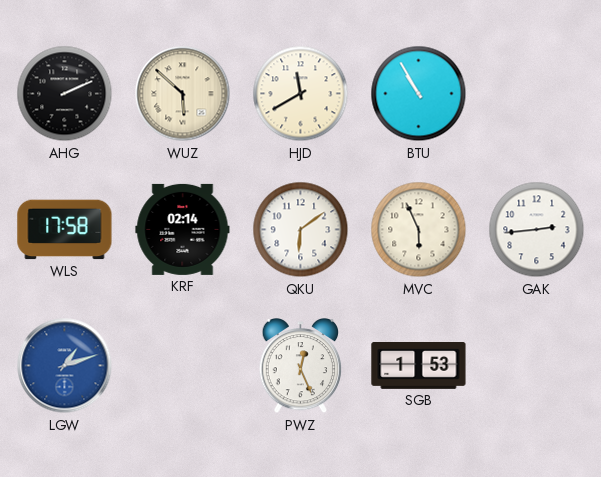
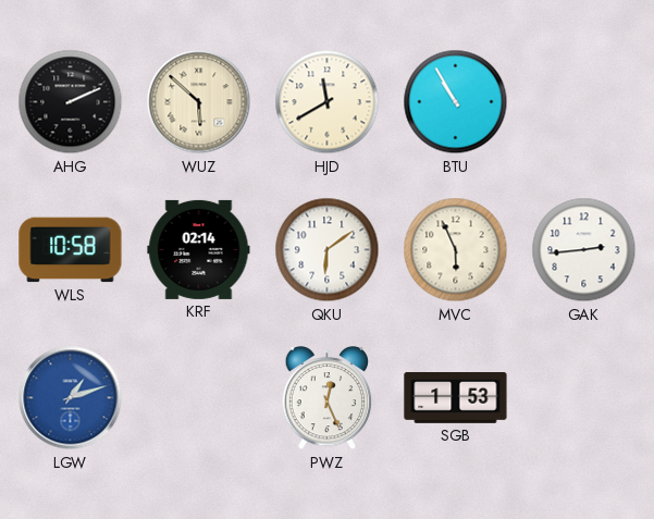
WLS: 17:58 -> 10:58 (71, 250)
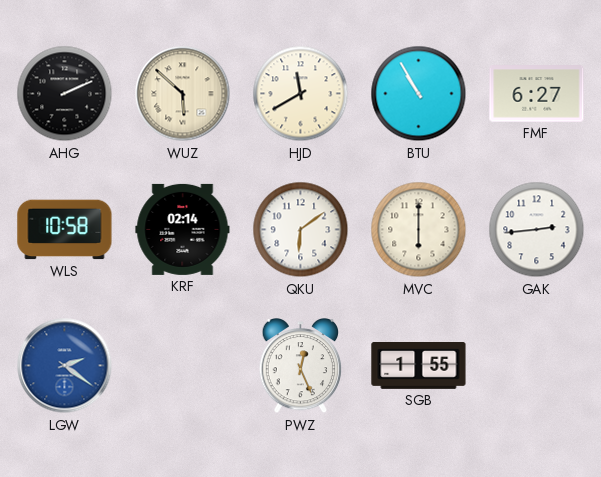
FMF: none -> 6:27 (537, 94)
MVC: 5:56 -> 6:00 (419, 230)
LGW: 1:12 -> 2:21 (65, 366)
SGB: 1:53 -> 1:55 (419, 366)
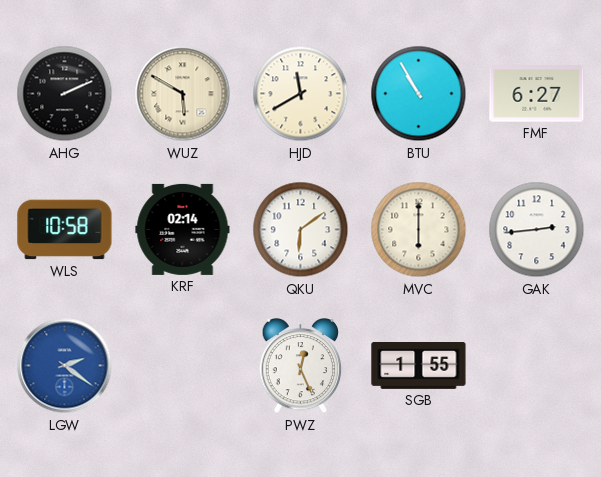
WUZ: 5:52 -> 5:50 (183, 94)
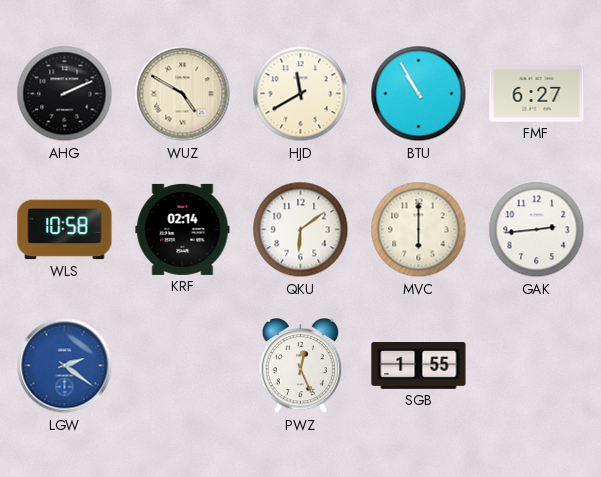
WUZ: 5:50 -> 4:50 (183, 94)
